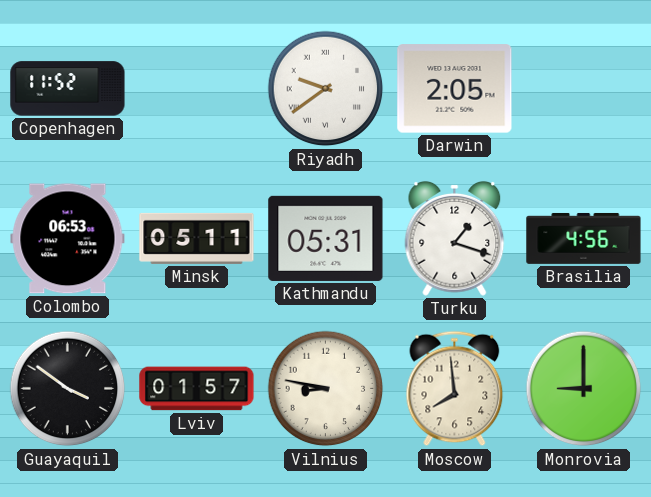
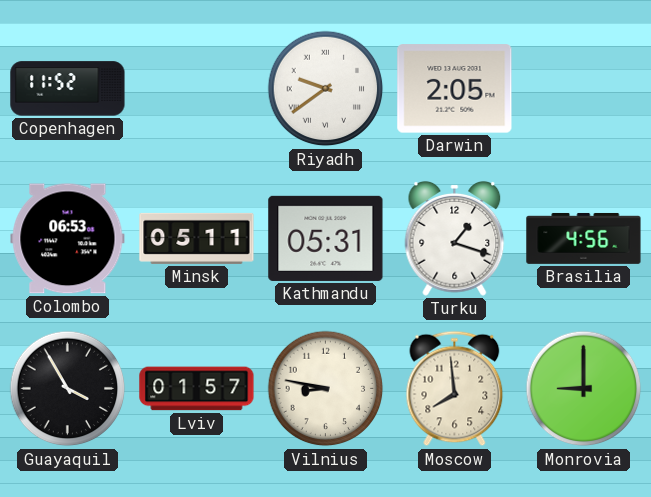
Guayaquil: 3:51 -> 3:55 (68, 389)
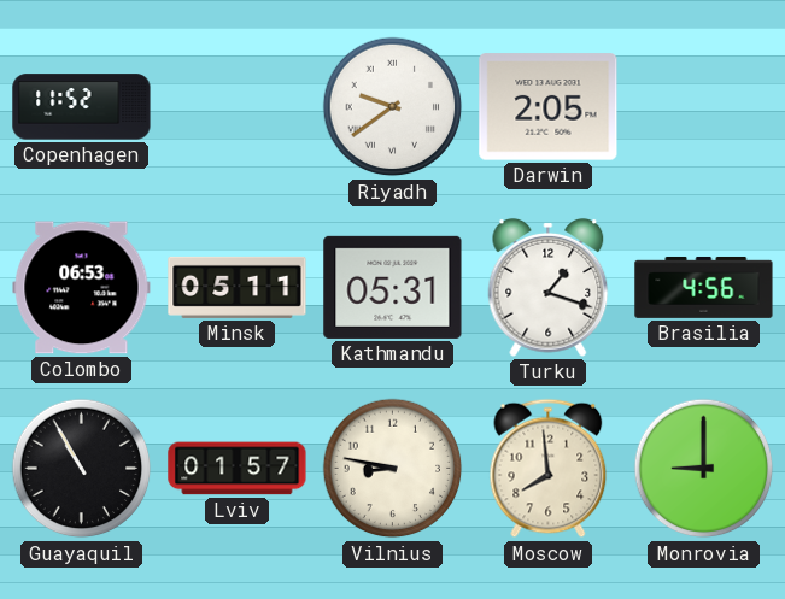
Guayaquil: 3:55 -> 10:55 (82, 469)
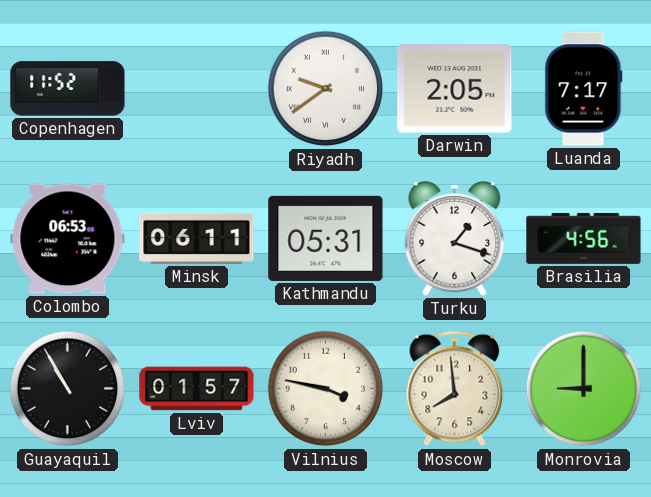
Luanda: none -> 7:17 (584, 89)
Minsk: 05:11 -> 06:11 (197, 238)
Vilnius: 8:47 -> 3:47 (326, 389)
